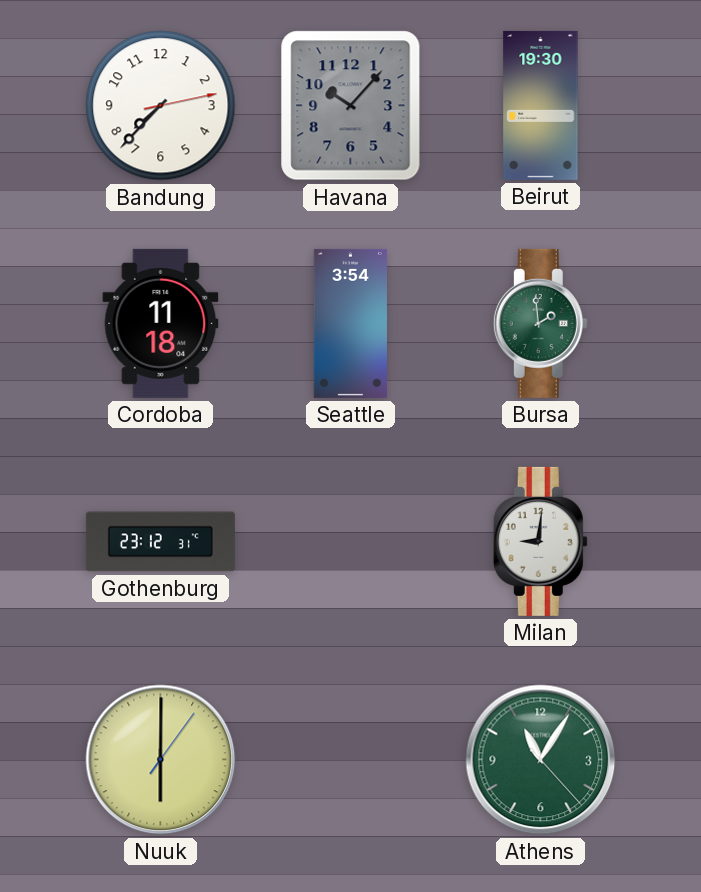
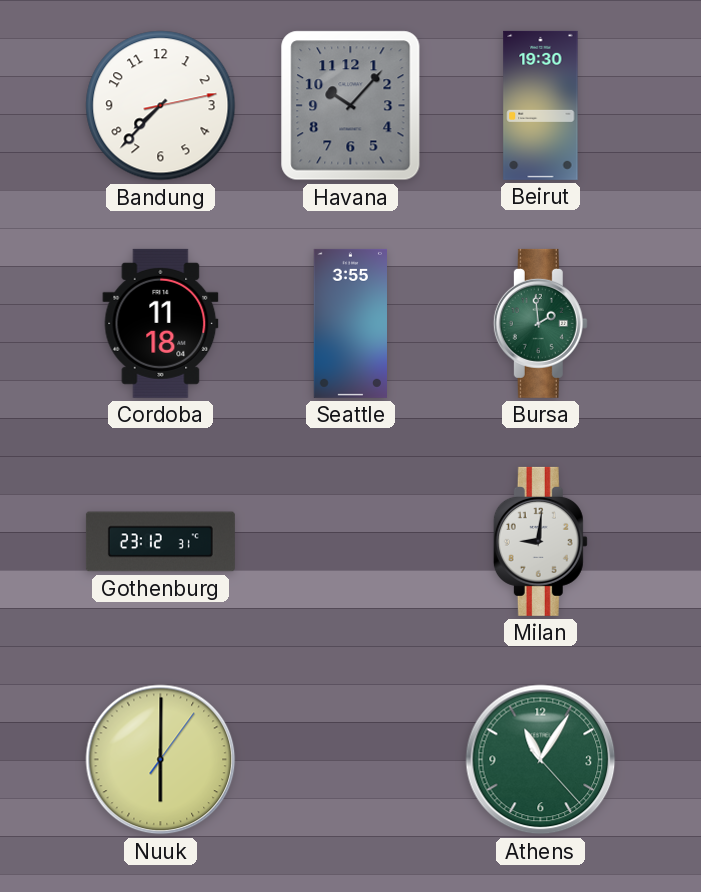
Seattle: 3:54 -> 3:55 (350, 323)
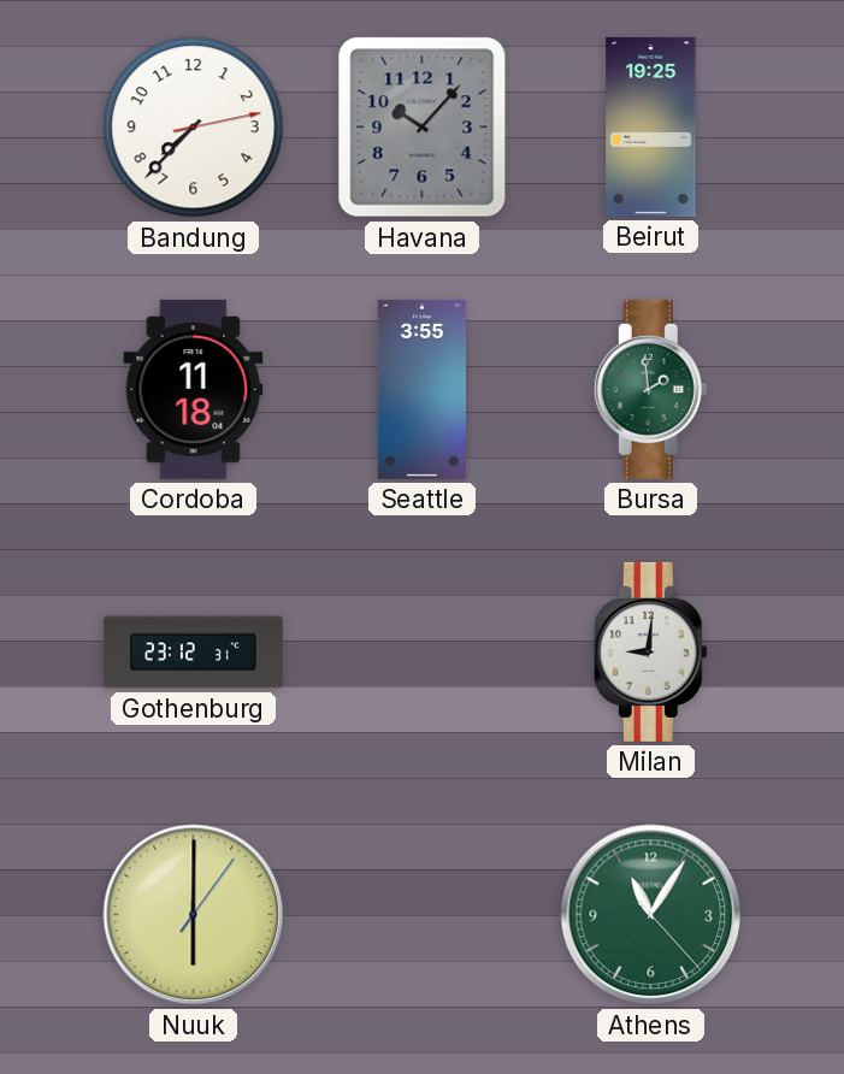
Beirut: 19:30 -> 19:25 (651, 126)
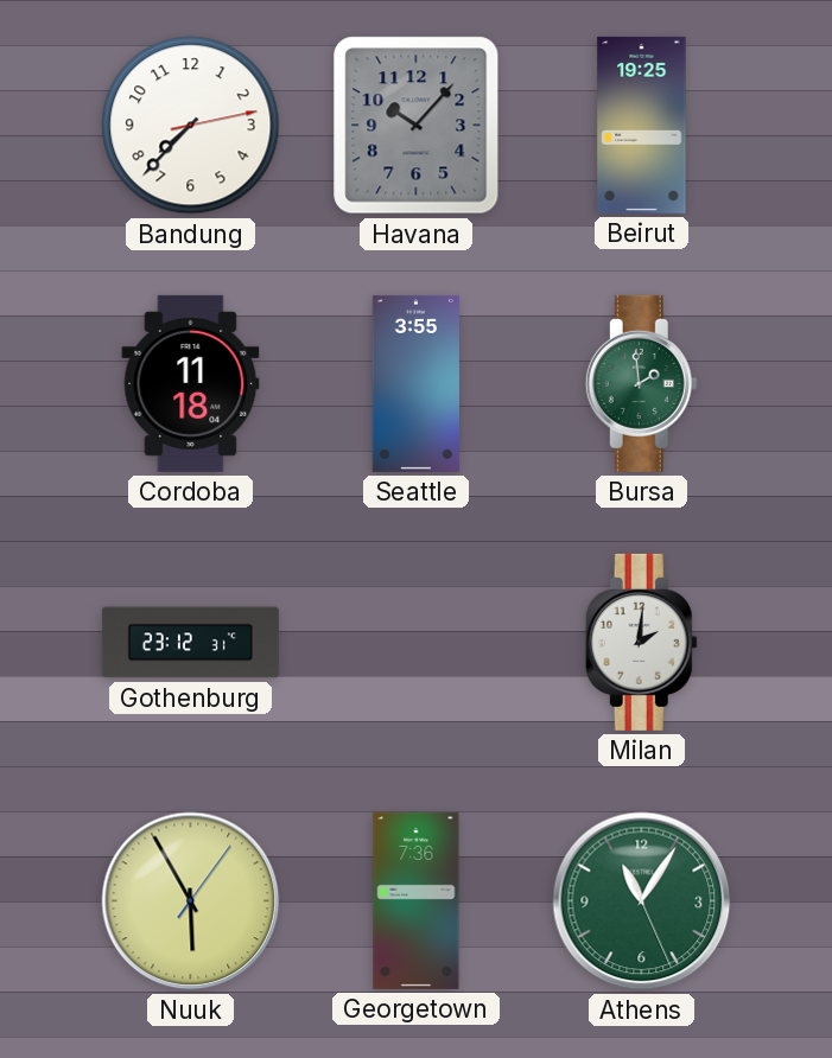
Milan: 9:01 -> 2:01 (641, 642)
Nuuk: 6:00 -> 5:55 (191, 901)
Georgetown: none -> 7:36 (417, 900)
Athens: 11:05:23 -> 11:05:26 (642, 901)
